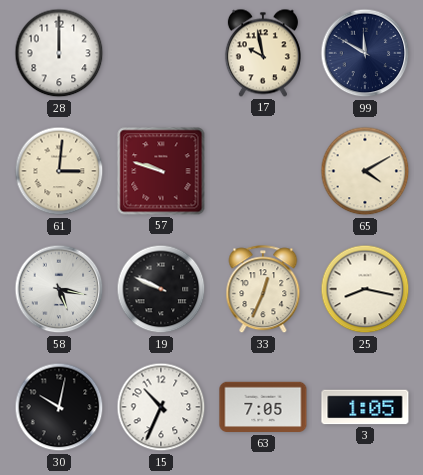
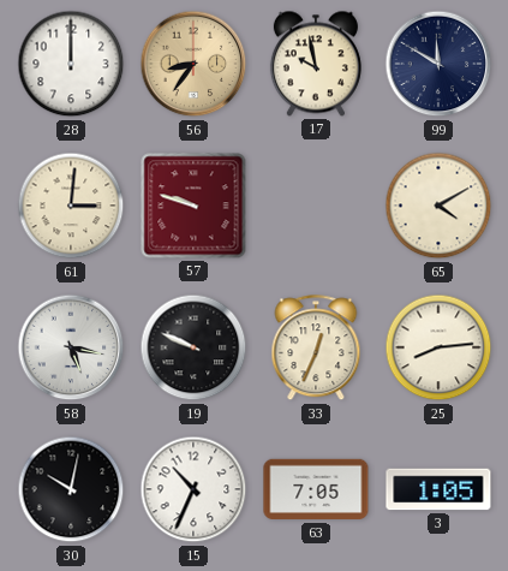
56: none -> 8:36 (193, 64)
25: 8:17 -> 8:14 (438, 347)
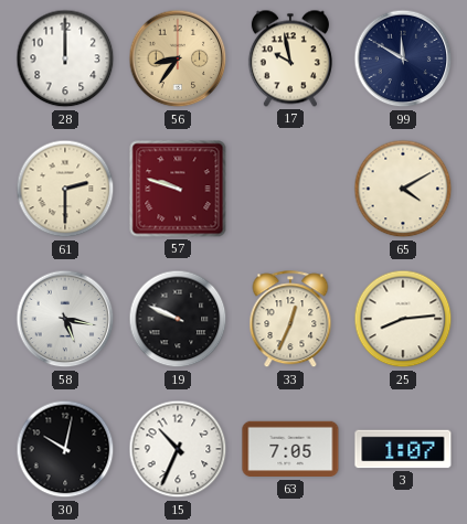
61: 3:01 -> 2:30 (65, 189)
3: 1:05 -> 1:07 (403, 449)
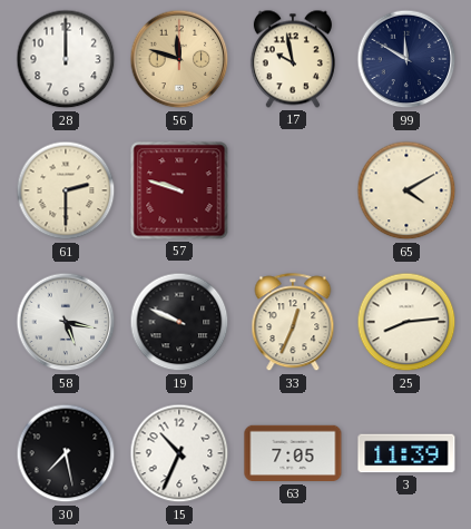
56: 8:36 -> 11:48 (179, 59)
30: 10:02 -> 7:28 (66, 453)
3: 1:07 -> 11:39 (406, 453)
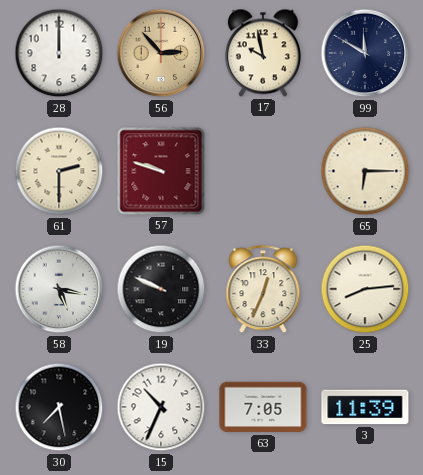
56: 11:48 -> 2:53 (161, 53)
65: 4:10 -> 6:15 (365, 171)
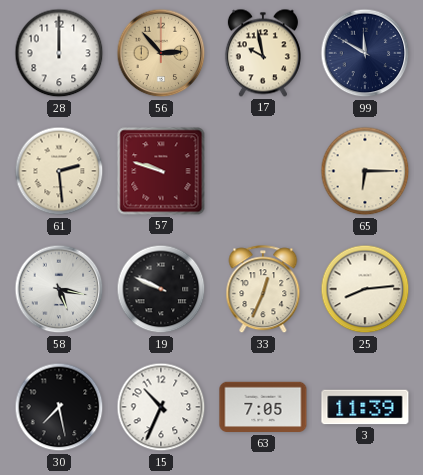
61: 2:30 -> 2:29 (59, 171)
